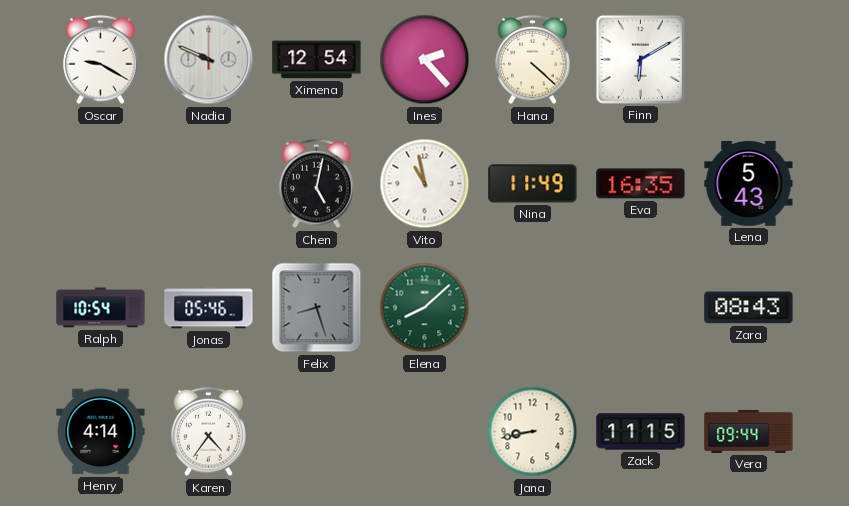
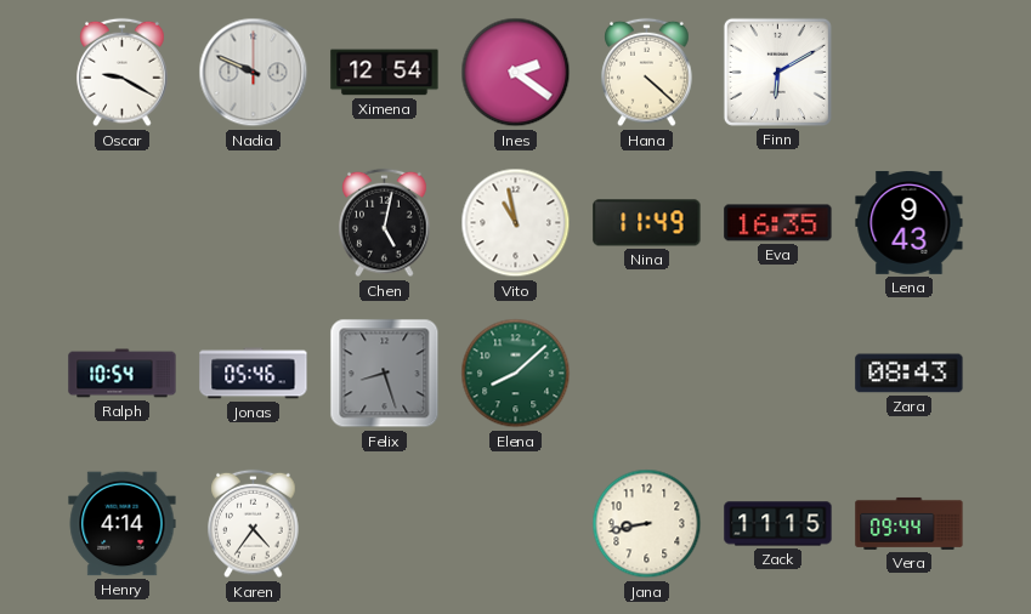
Ines: 2:23 -> 2:21 (516, 73)
Lena: 5:43 -> 9:43 (910, 222)
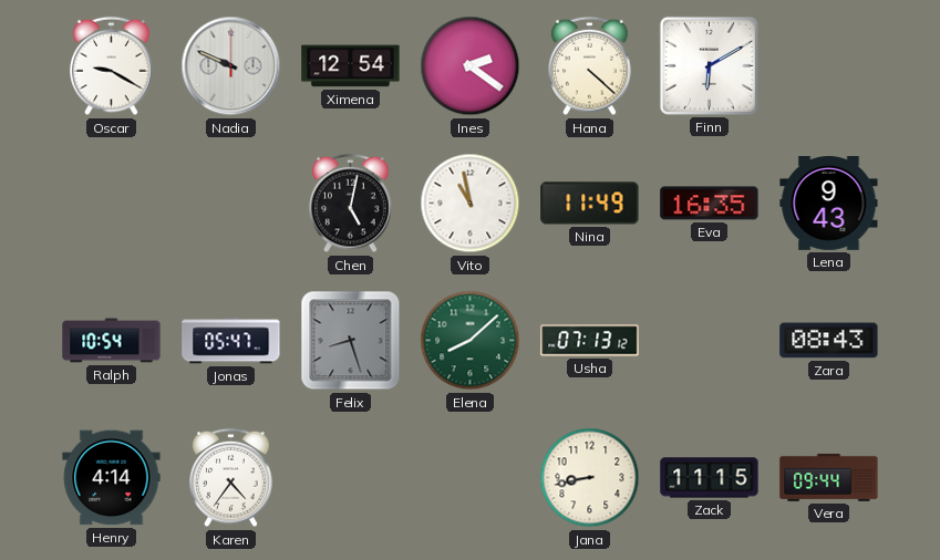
Jonas: 05:46 -> 05:47 (231, 341)
Usha: none -> 07:13 (590, 341)
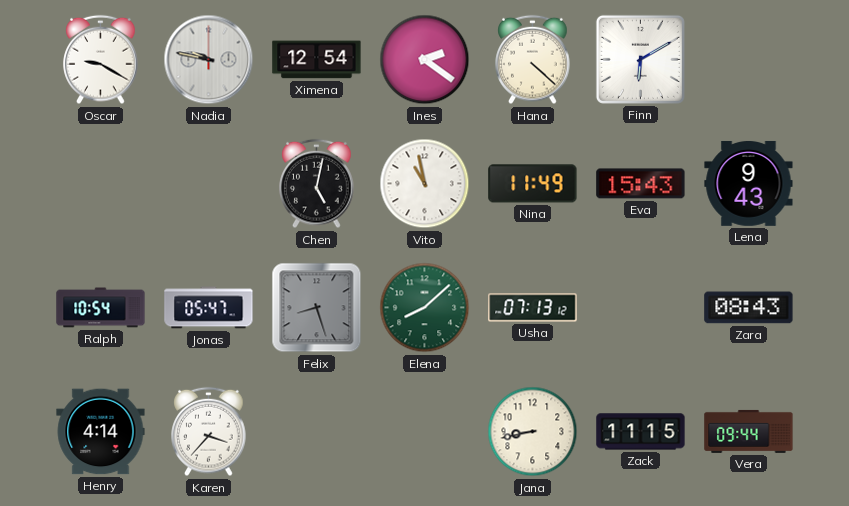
Nadia: 9:49 -> 9:47 (209, 60)
Eva: 16:35 -> 15:43 (641, 184)
Karen: 4:36 -> 3:37 (209, 432)
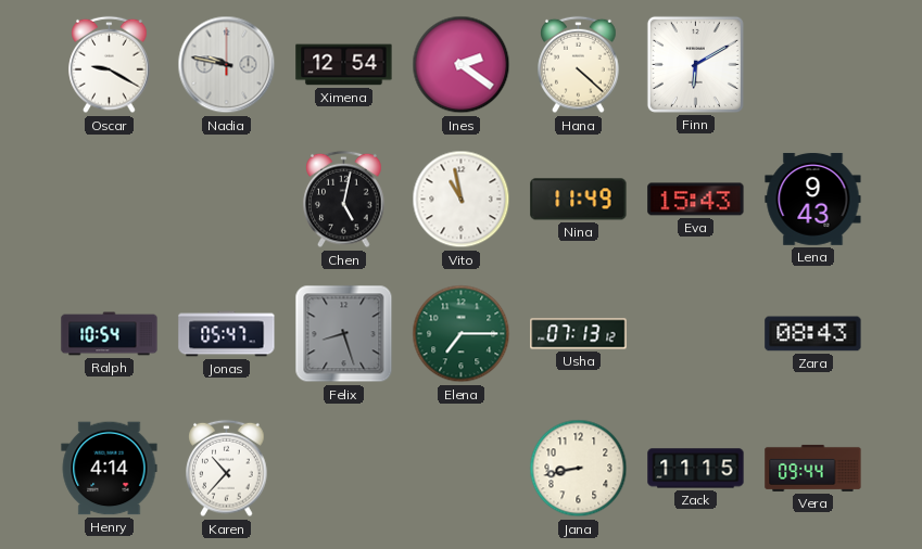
Elena: 8:08 -> 7:15 (462, 334)
Karen: 3:37 -> 10:37 (227, 469)
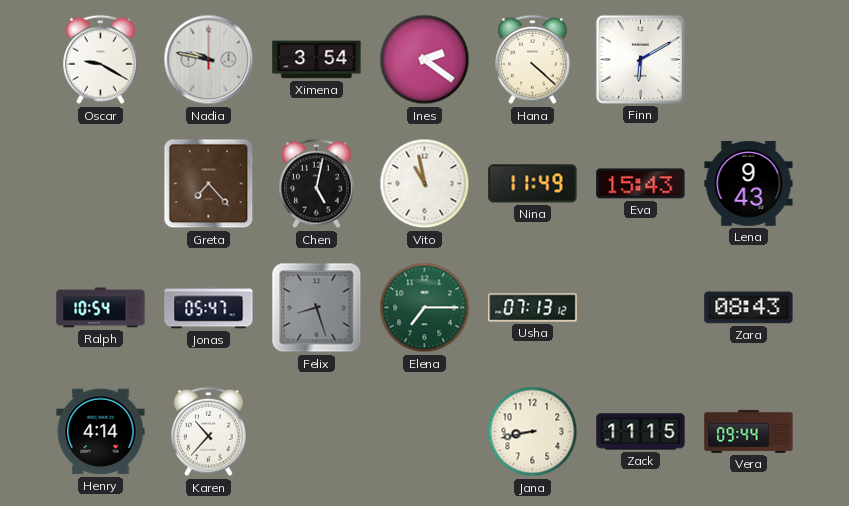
Ximena: 12:54 -> 3:54 (317, 60)
Greta: none -> 7:23 (209, 184)
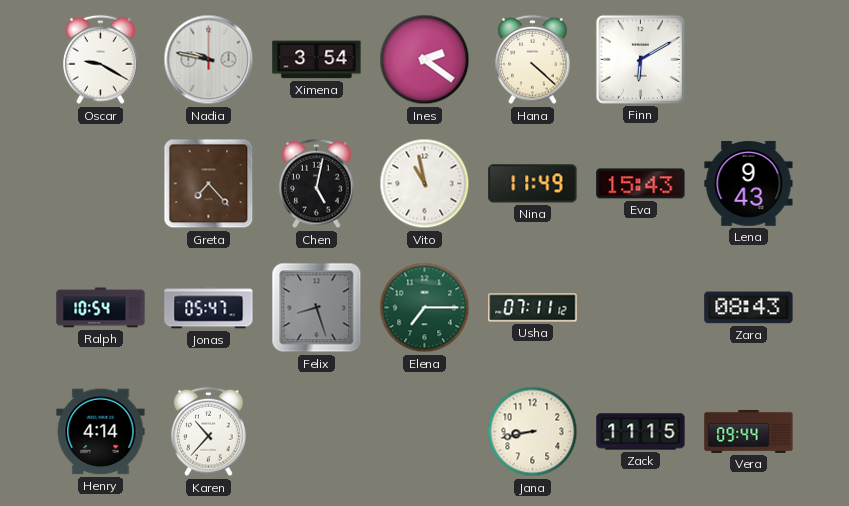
Usha: 07:13 -> 07:11 (533, 308)
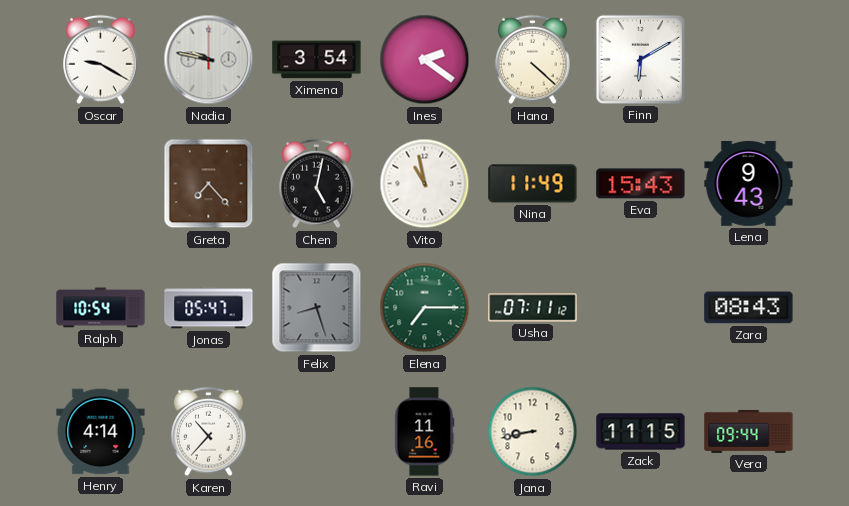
Ravi: none -> 11:16 (424, 432)
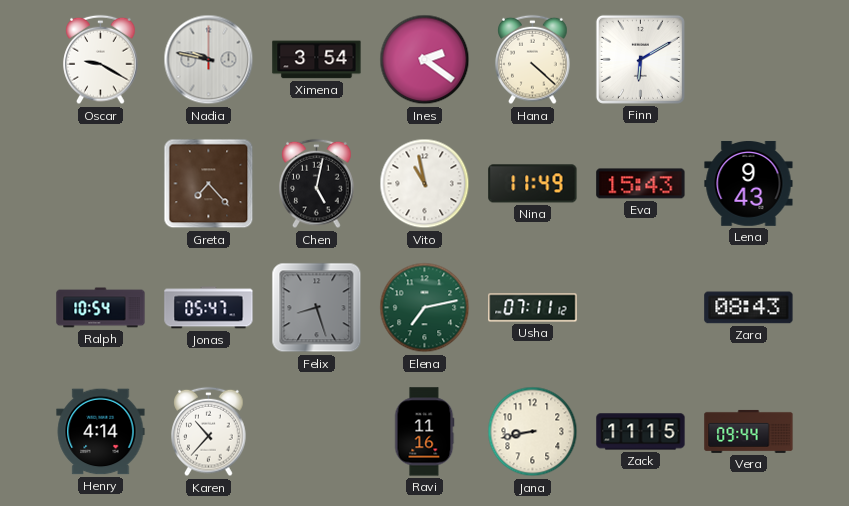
Elena: 7:15 -> 7:13 (425, 308)
